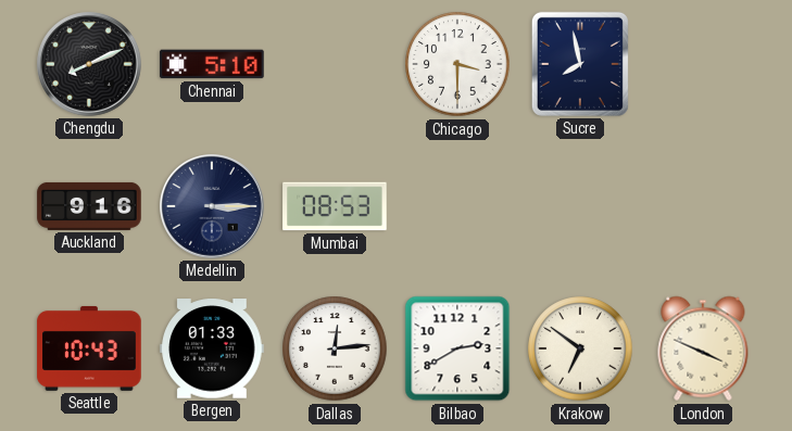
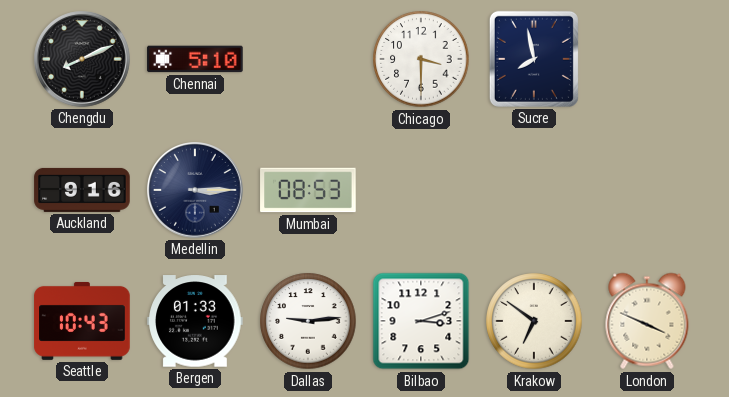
Dallas: 12:14 -> 9:14 (308, 321)
Bilbao: 2:40 -> 3:12 (421, 321)
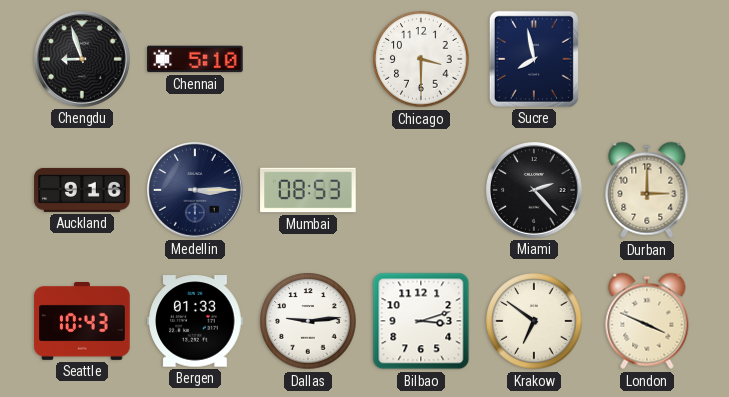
Chengdu: 8:11 -> 8:57 (83, 60)
Miami: none -> 2:23 (535, 191)
Durban: none -> 3:00 (647, 190)
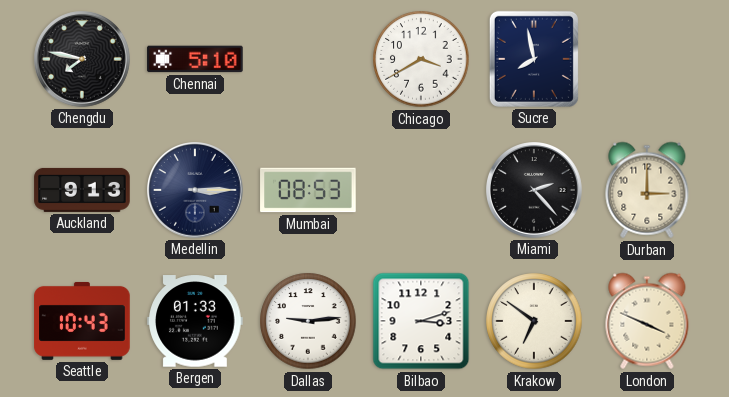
Chengdu: 8:57 -> 7:47 (83, 60)
Chicago: 3:30 -> 3:40 (421, 59)
Auckland: 9:16 -> 9:13 (82, 190)
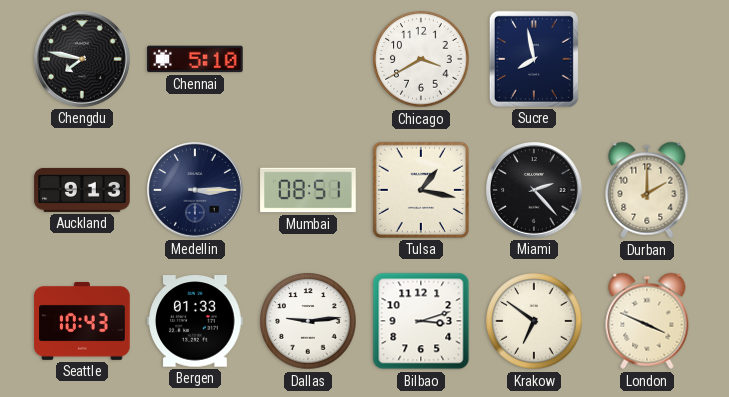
Mumbai: 08:53 -> 08:51 (308, 190)
Tulsa: none -> 1:17 (421, 190)
Durban: 3:00 -> 2:00 (647, 190)
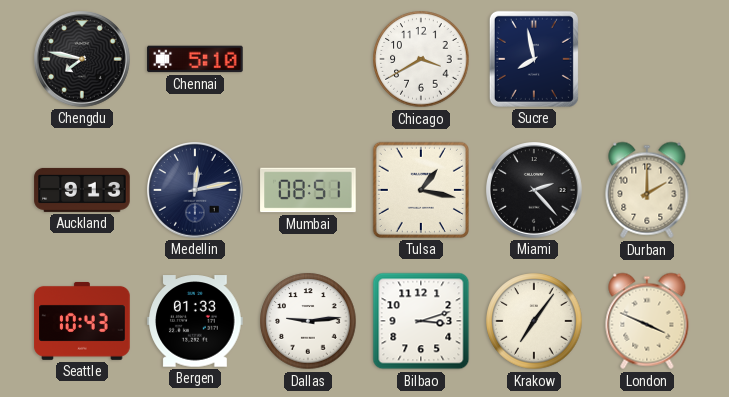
Medellin: 3:15 -> 12:13 (196, 191)
Krakow: 6:51 -> 7:06 (534, 321)
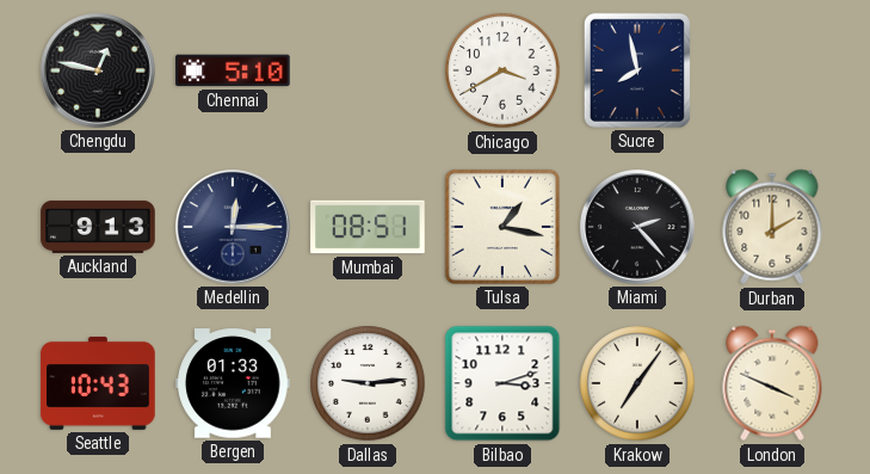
Chengdu: 7:47 -> 12:47 (99, 72)
Medellin: 12:13 -> 12:15 (234, 228)
